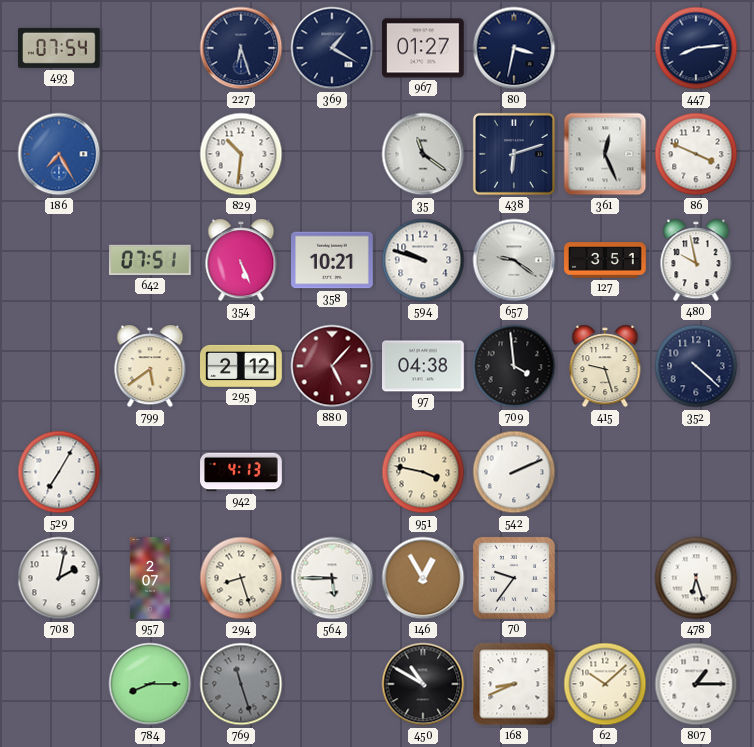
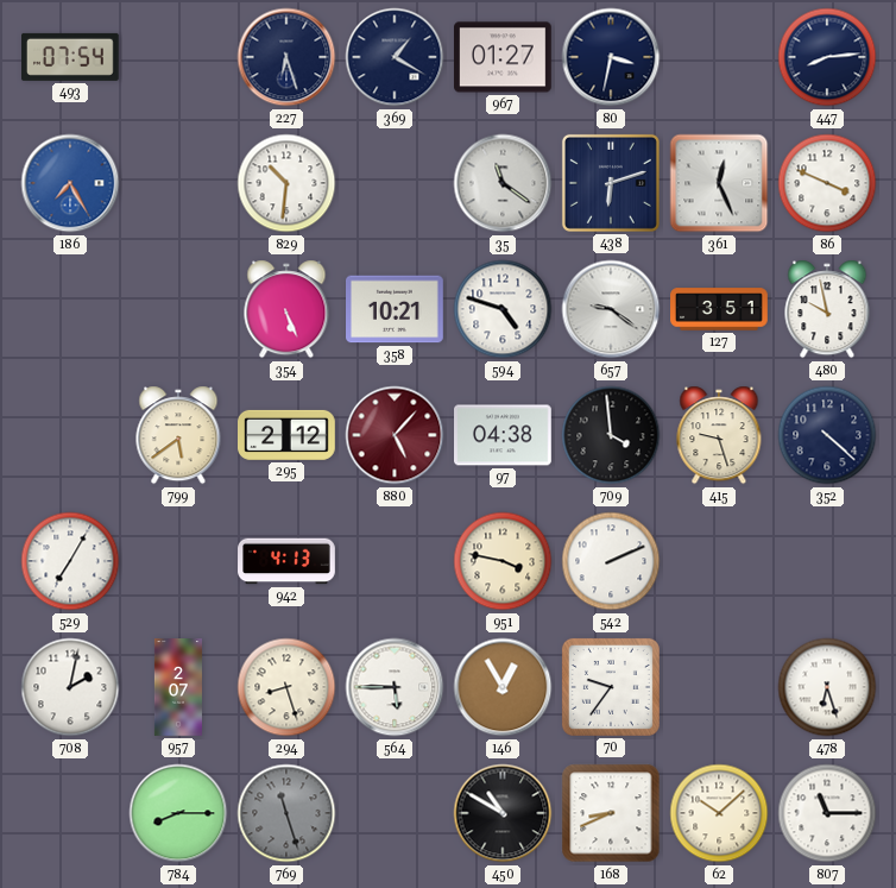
642: 07:51 -> none (150, 260)
594: 9:48 -> 4:48 (503, 309)
807: 1:15 -> 11:15 (827, 813)
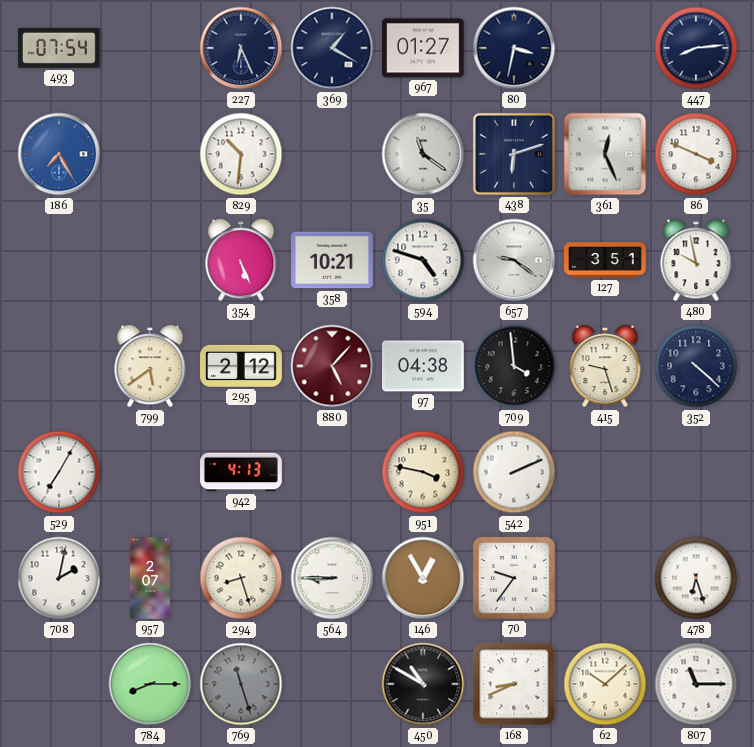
227: 6:27 -> 6:26 (241, 48)
564: 5:45 -> 8:45 (332, 578)
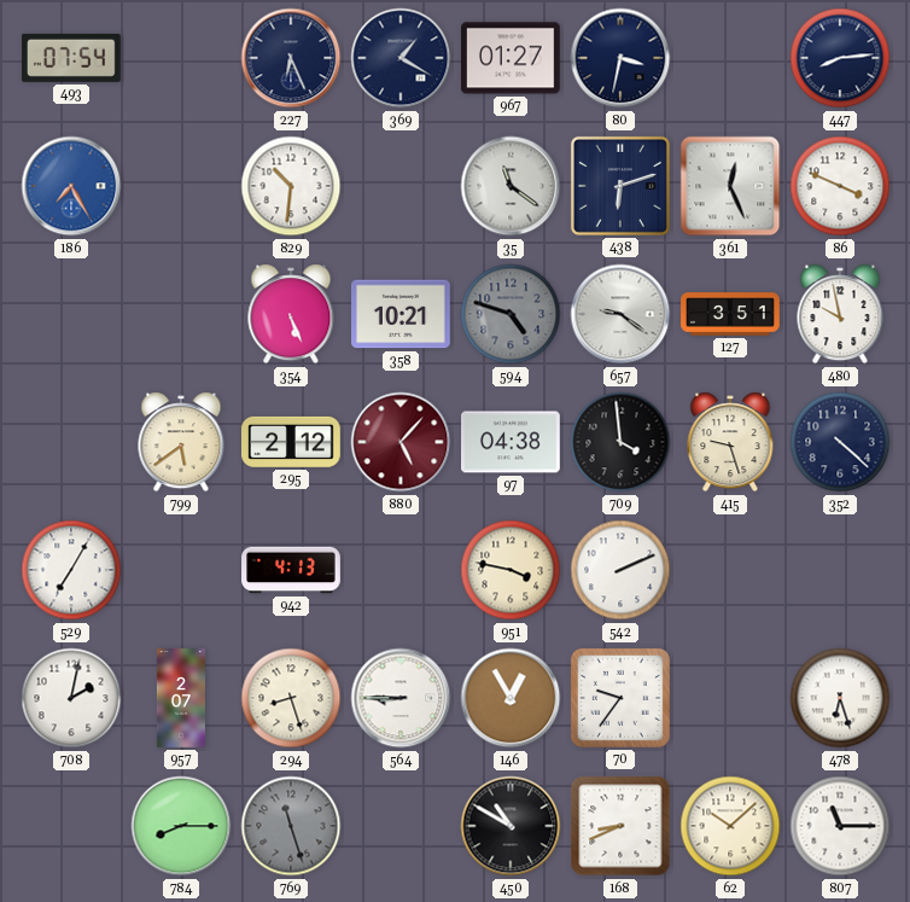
594 dial: white -> grey (511, 314)
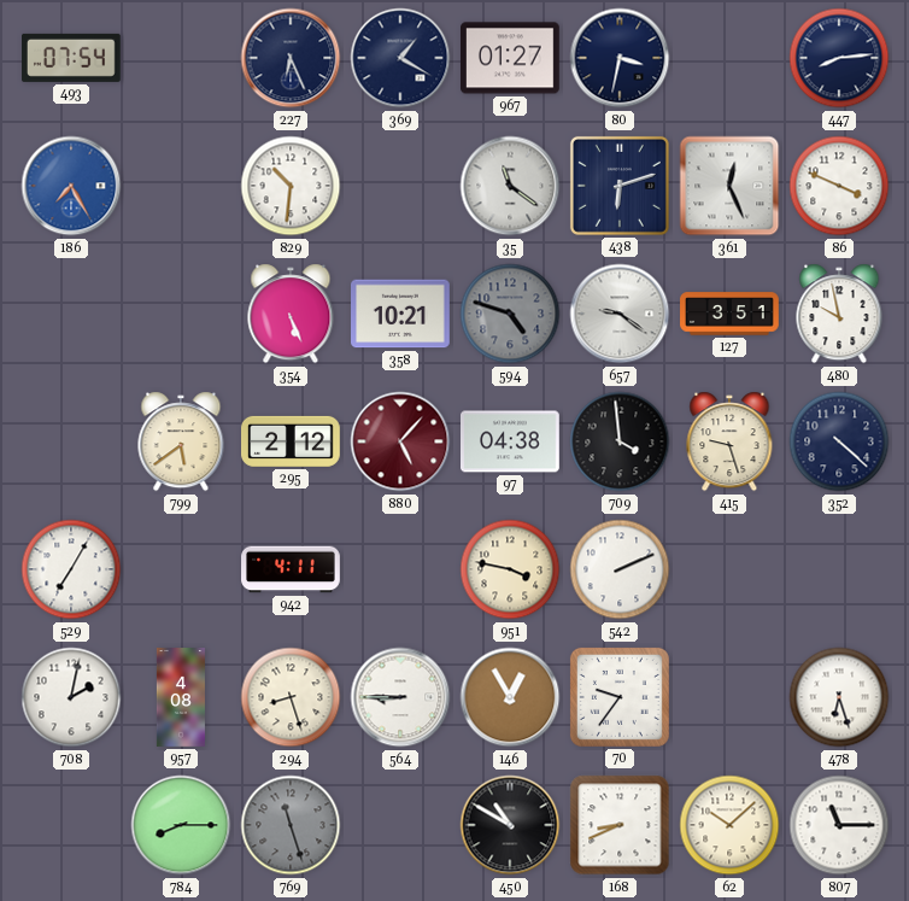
942: 4:13 -> 4:11 (291, 569)
957: 2:07 -> 4:08 (181, 697)
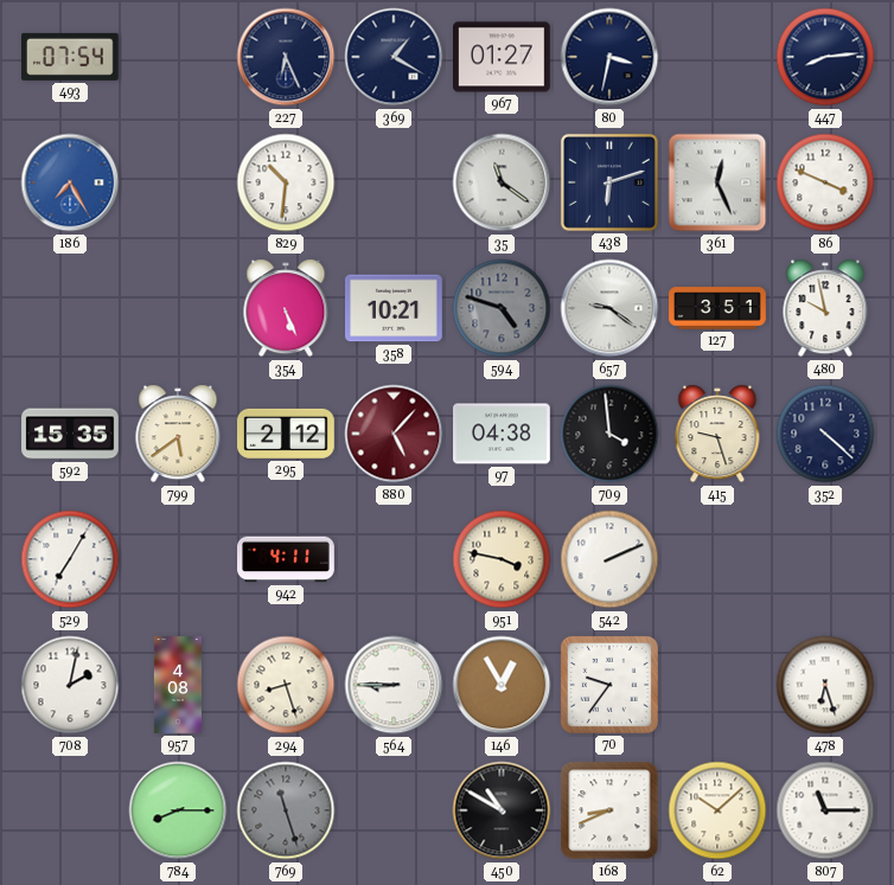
592: none -> 15:35 (70, 434)
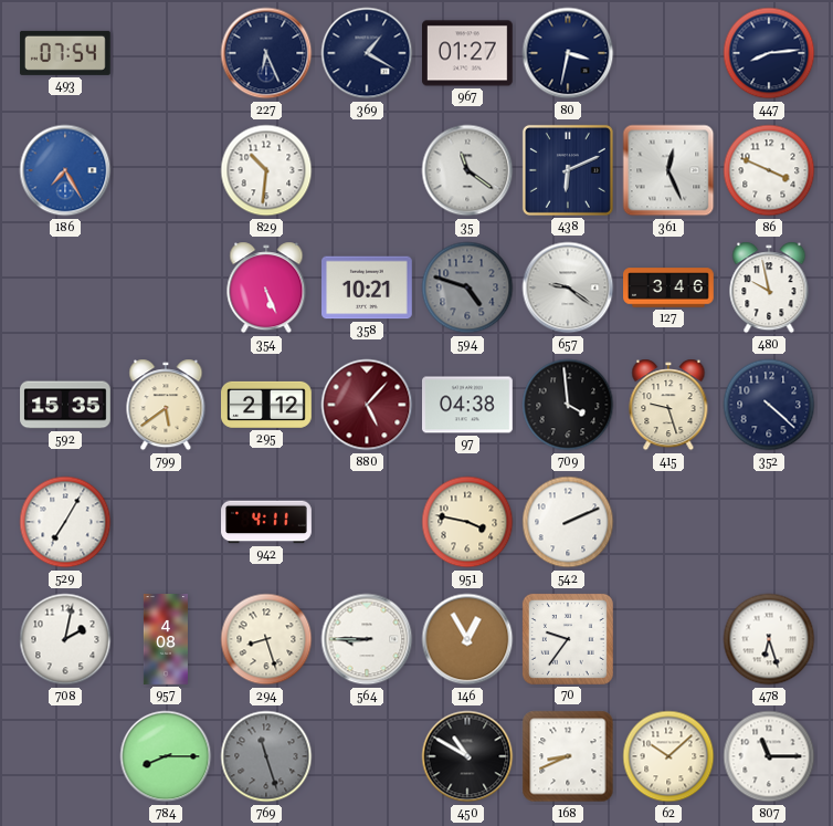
438: 6:12 -> 6:11 (568, 170)
127: 3:51 -> 3:46 (668, 287)
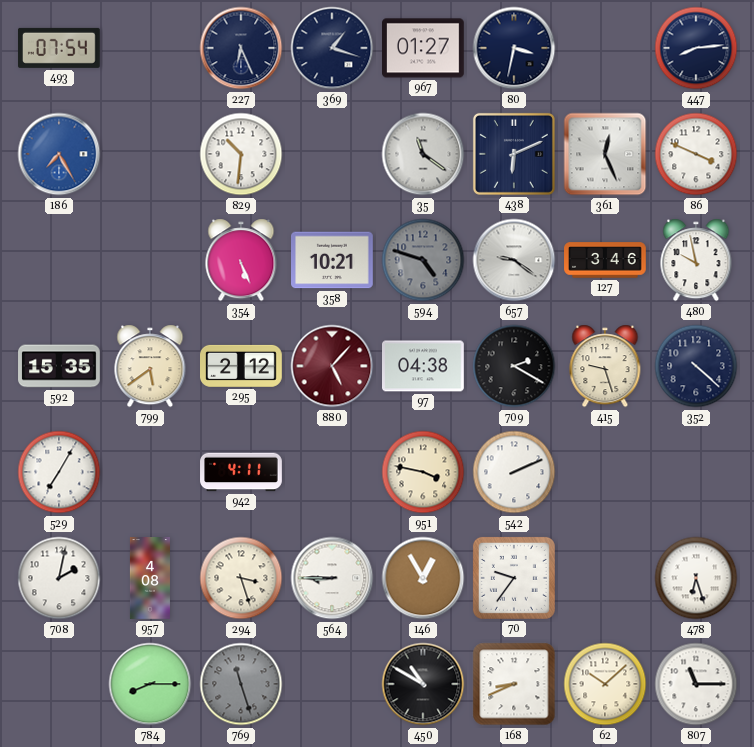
369: 1:20 -> 1:18 (332, 48)
709: 3:59 -> 2:20 (514, 366)
294: 8:27 -> 3:27 (241, 578)
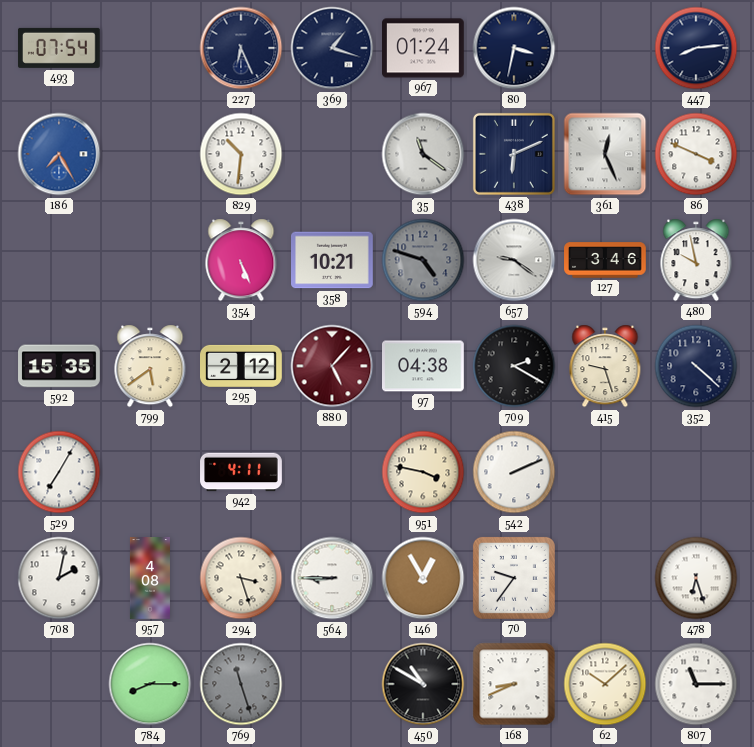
967: 01:27 -> 01:24 (424, 48)
